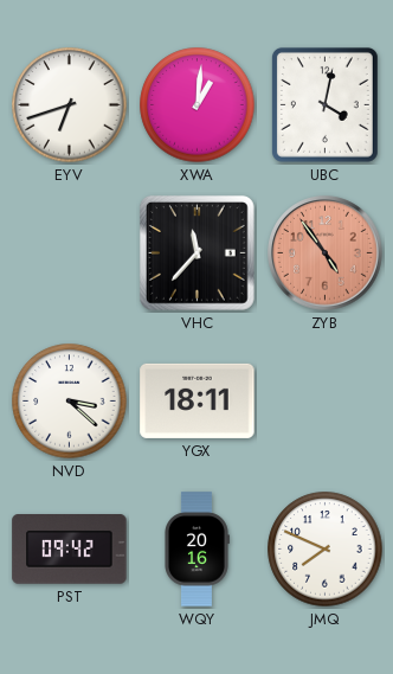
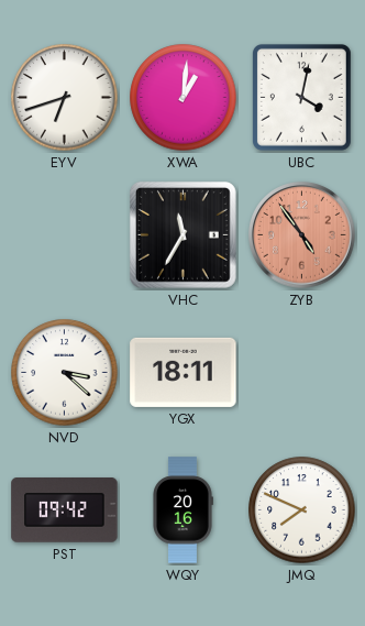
VHC: 11:37 -> 11:35 (182, 234)
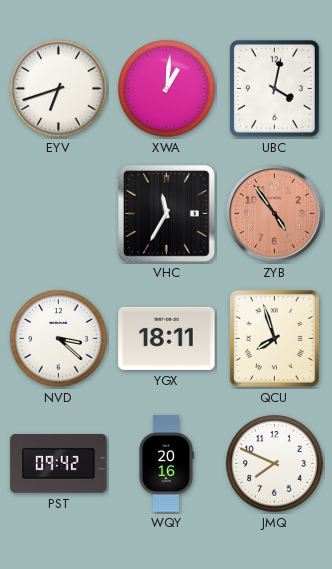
QCU: none -> 7:57 (274, 338)
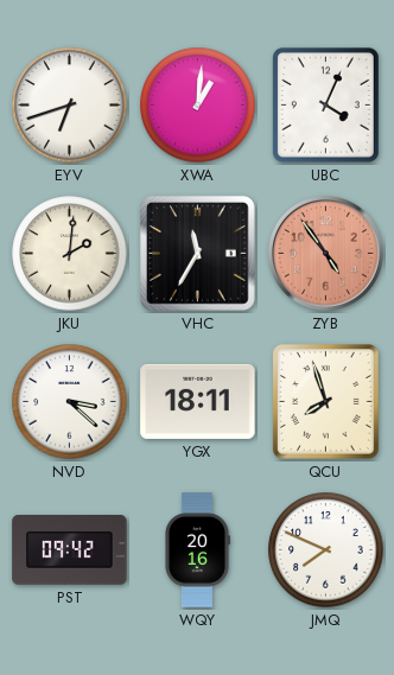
UBC: 4:02 -> 4:04 (325, 104)
JKU: none -> 2:01 (70, 254)
